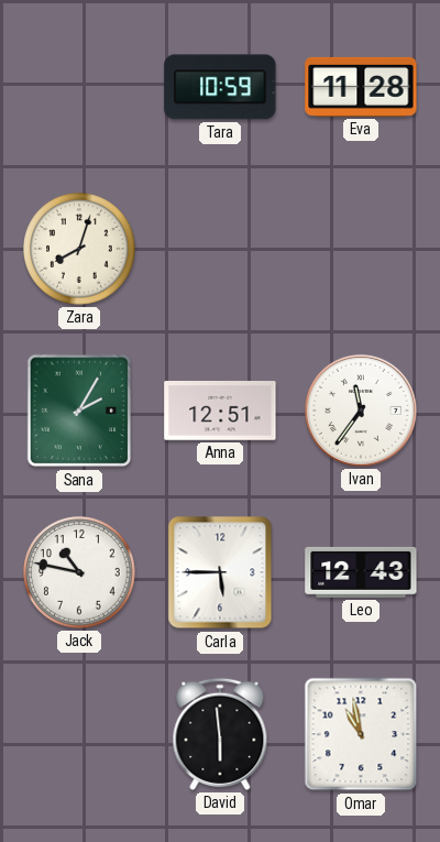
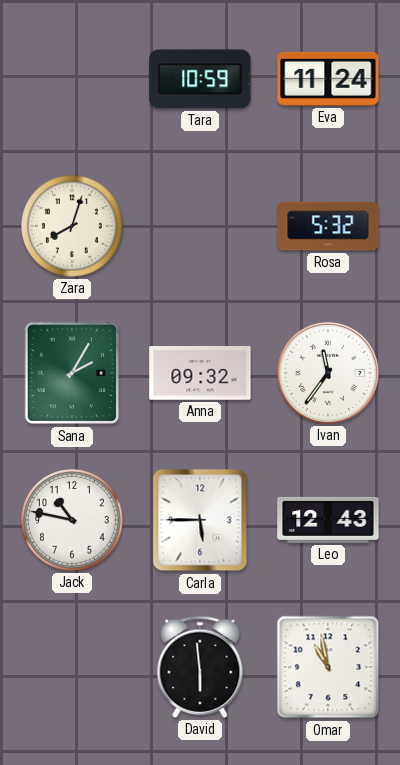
Eva: 11:28 -> 11:24 (328, 79)
Rosa: none -> 5:32 (328, 226)
Anna: 12:51 -> 09:32 (200, 373)
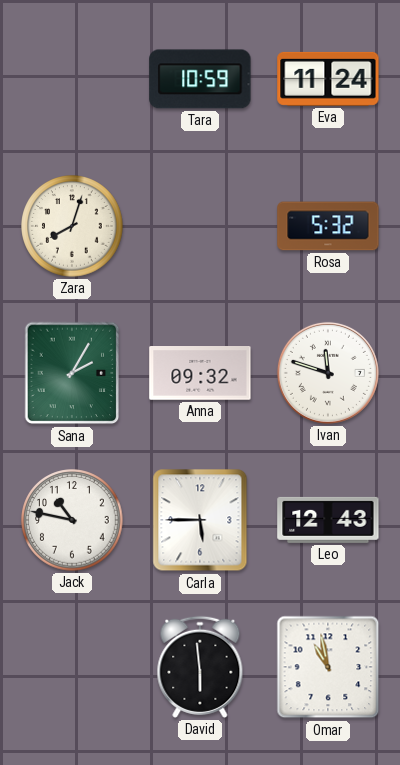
Ivan: 11:36 -> 11:48 (328, 373)
